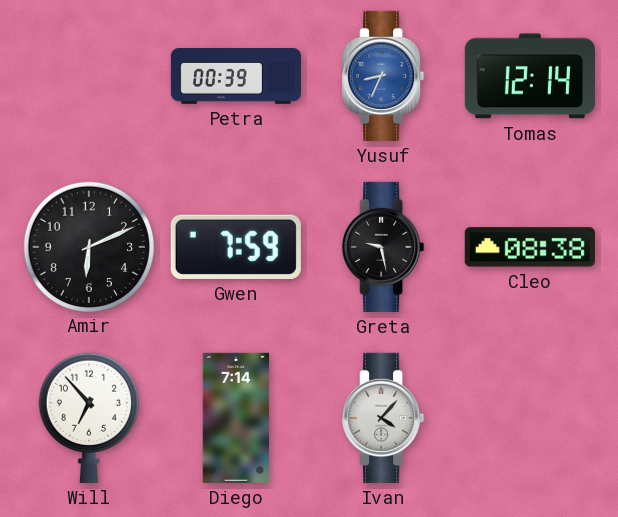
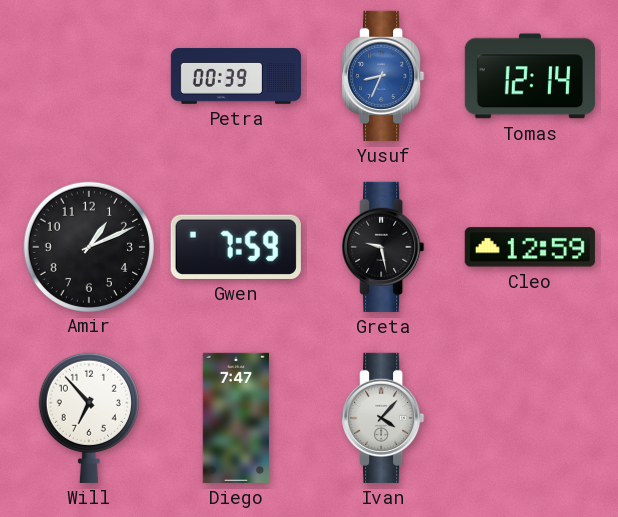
Amir: 6:11 -> 1:11 (88, 246)
Cleo: 08:38 -> 12:59 (530, 247)
Diego: 7:14 -> 7:47 (236, 418)
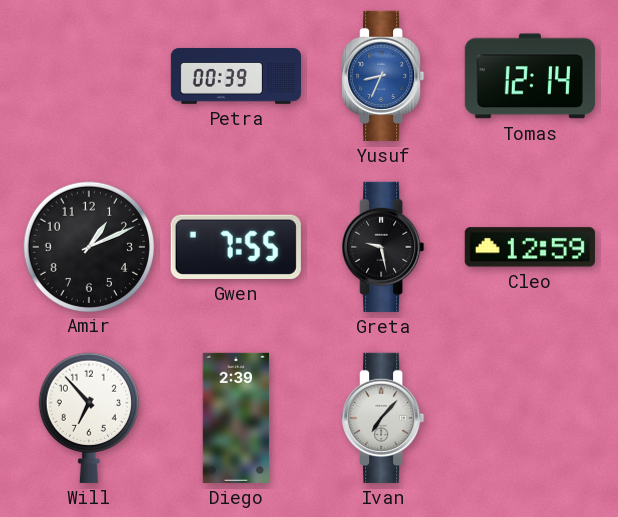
Gwen: 7:59 -> 7:55 (236, 247)
Diego: 7:47 -> 2:39 (236, 418)
Ivan: 4:07 -> 7:07 (383, 418)
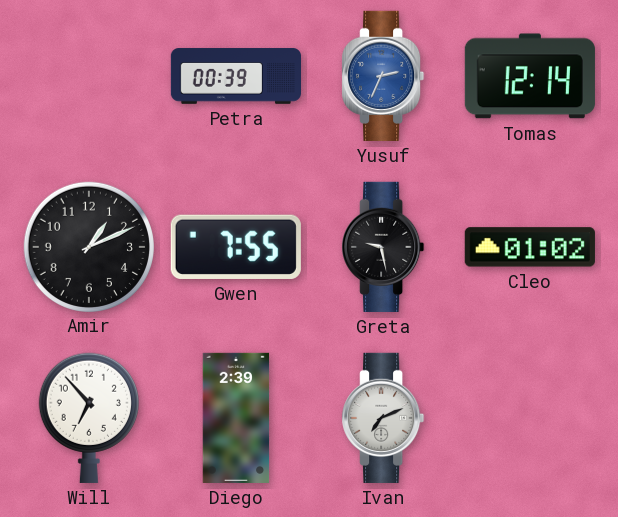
Yusuf: 8:34 -> 2:34 (383, 76)
Cleo: 12:59 -> 01:02 (530, 247)
Ivan: 7:07 -> 7:11 (383, 418)
